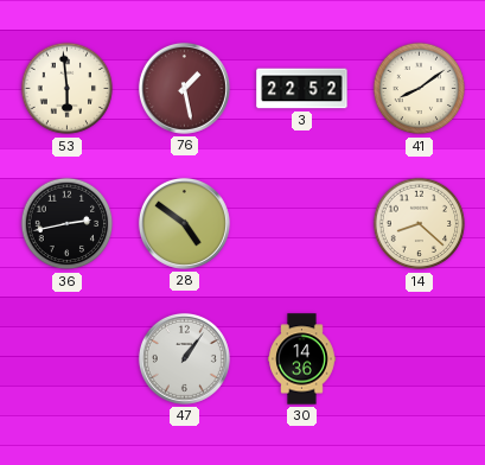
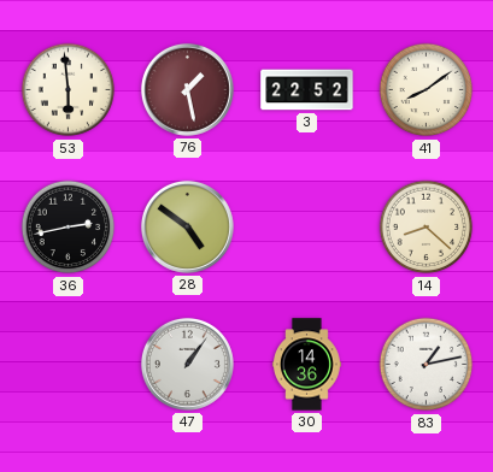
83: none -> 1:13 (427, 365)
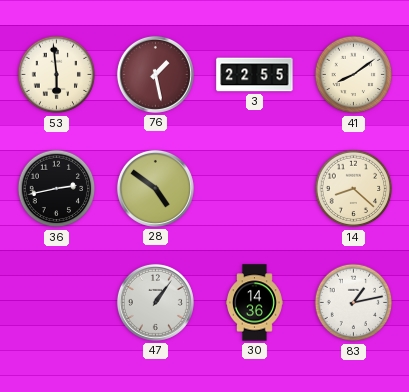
3: 22:52 -> 22:55 (255, 75)
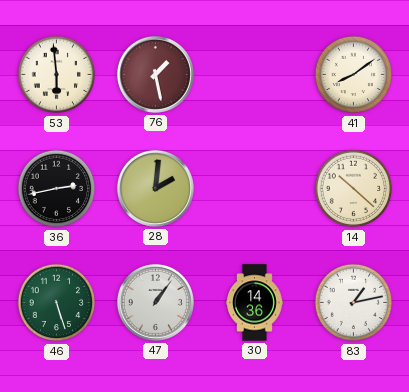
3: 22:55 -> none (255, 75)
28: 4:51 -> 2:01 (155, 188)
14: 8:22 -> 10:22 (354, 189)
46: none -> 5:27 (57, 303)
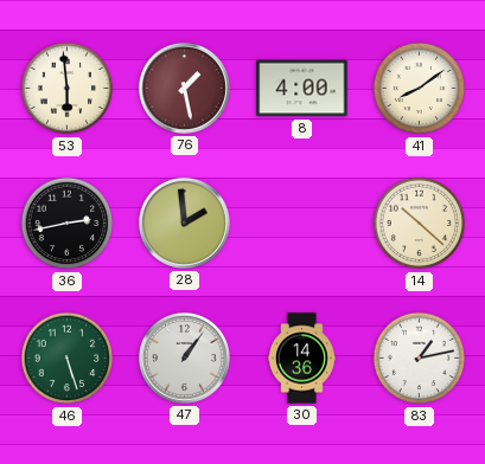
8: none -> 4:00 (302, 89)
28: 2:01 -> 1:59 (184, 223)
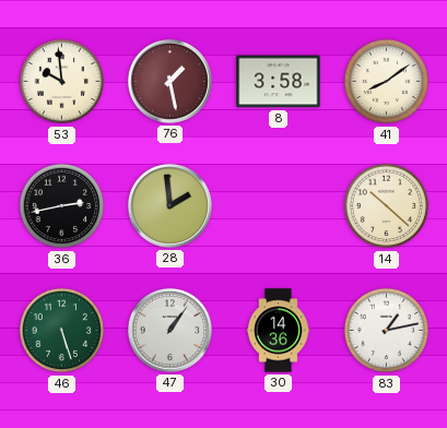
53: 5:59 -> 9:59 (62, 82)
8: 4:00 -> 3:58 (279, 82)
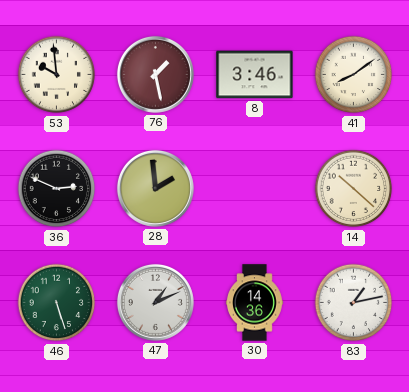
8: 3:58 -> 3:46 (255, 75)
36: 2:43 -> 2:49 (57, 189)
47: 1:06 -> 1:11 (155, 302)
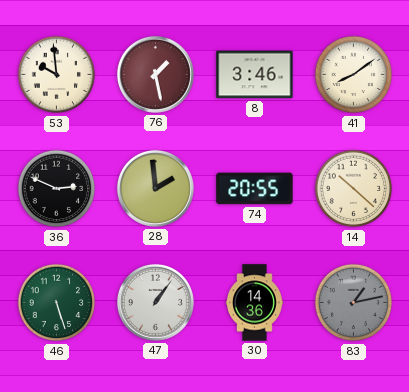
74: none -> 20:55 (255, 189)
47: 1:11 -> 1:06 (155, 302)
83 dial: white -> grey (354, 303)
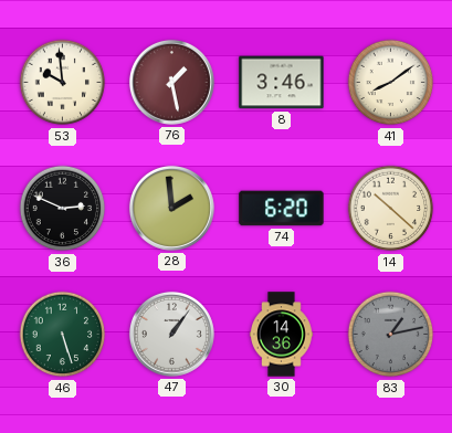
74: 20:55 -> 6:20 (282, 209)
